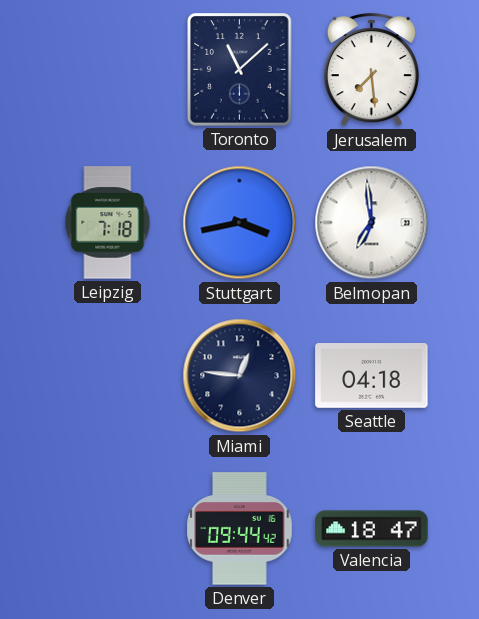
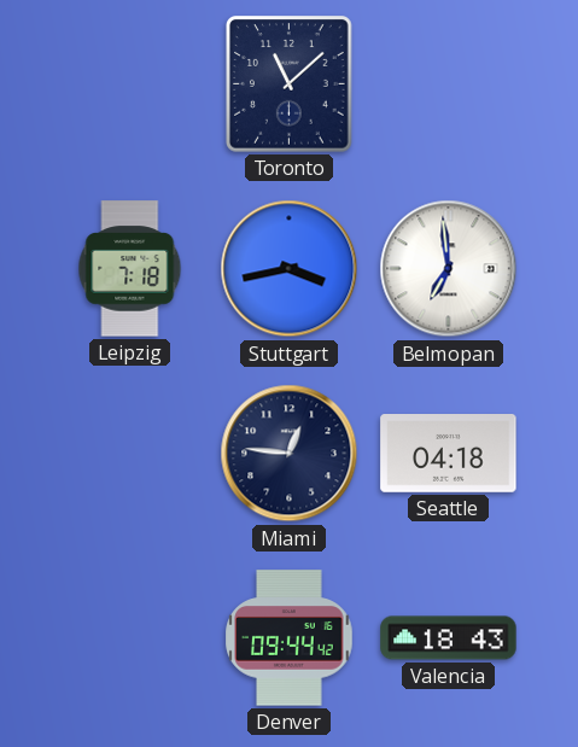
Jerusalem: 7:29 -> none (371, 70)
Valencia: 18:47 -> 18:43 (449, 638)
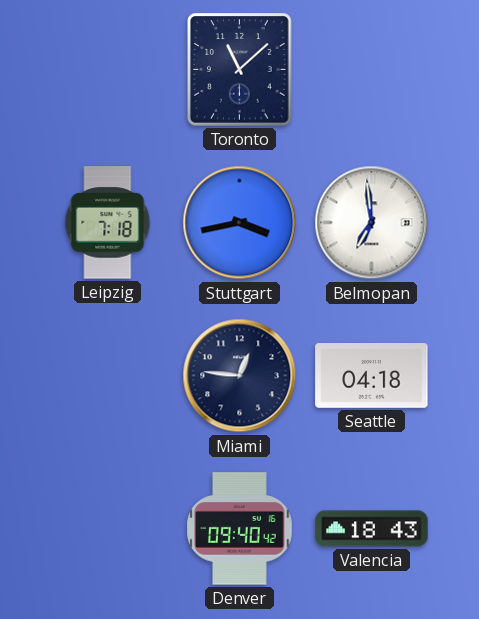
Denver: 09:44 -> 09:40 (240, 529)
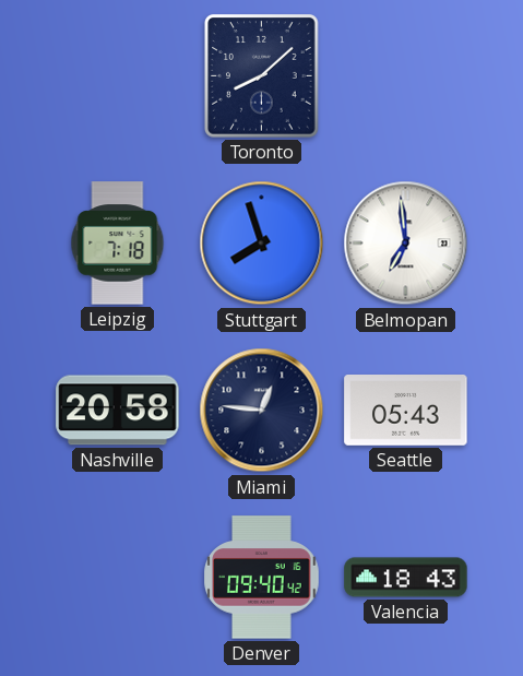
Toronto: 11:08 -> 8:08 (262, 76)
Stuttgart: 3:43 -> 7:57 (262, 244)
Nashville: none -> 20:58 (118, 411)
Seattle: 04:18 -> 05:43 (406, 411)
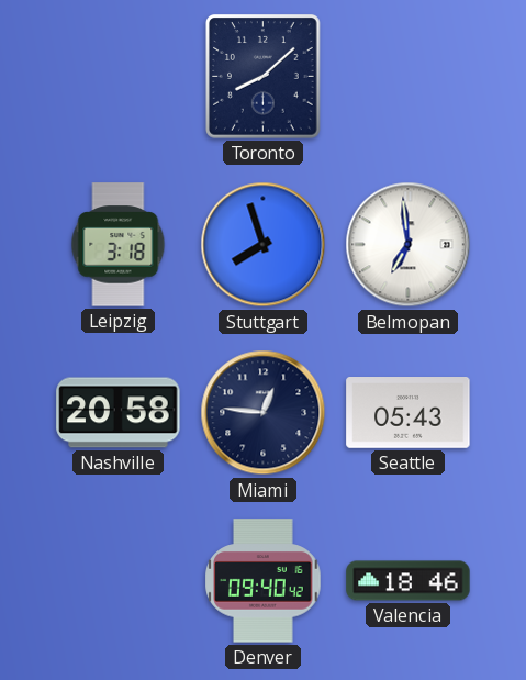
Leipzig: 7:18 -> 3:18 (119, 245)
Valencia: 18:43 -> 18:46 (409, 581)
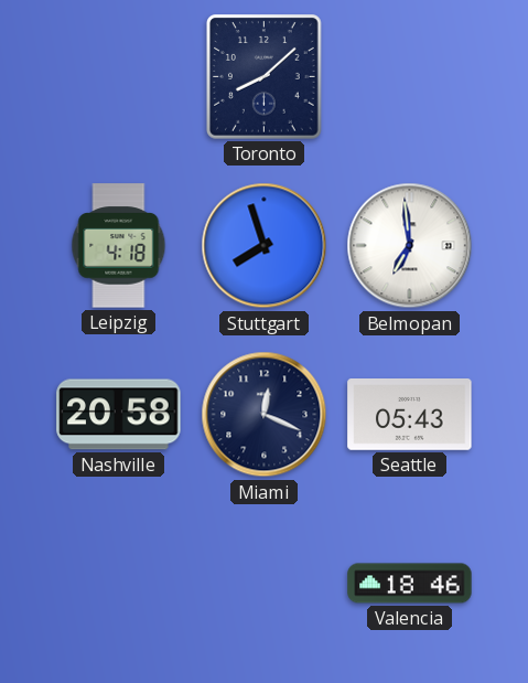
Leipzig: 3:18 -> 4:18 (119, 246)
Miami: 12:46 -> 12:19 (265, 415)
Denver: 09:40 -> none (264, 581)
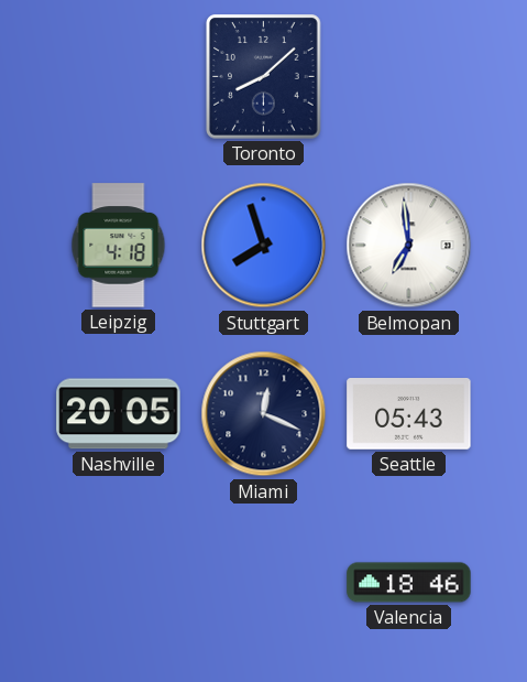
Nashville: 20:58 -> 20:05 (119, 414)
